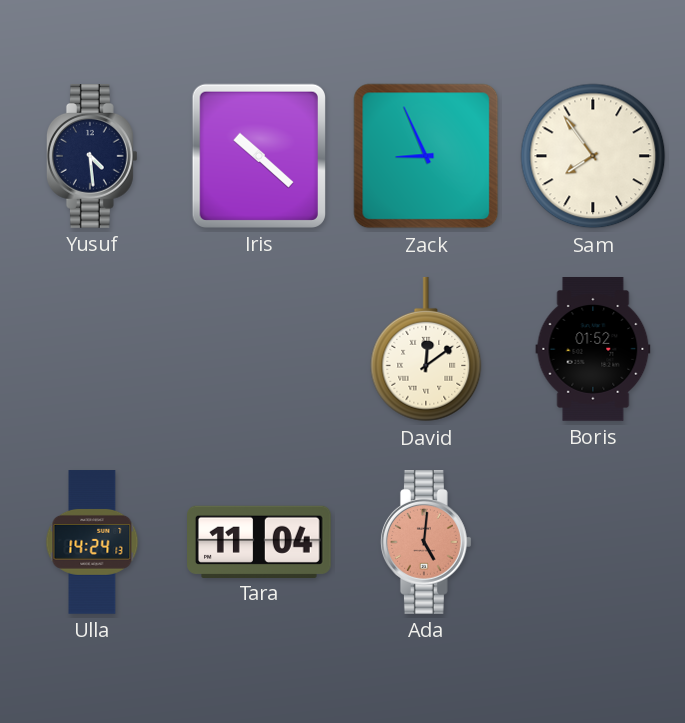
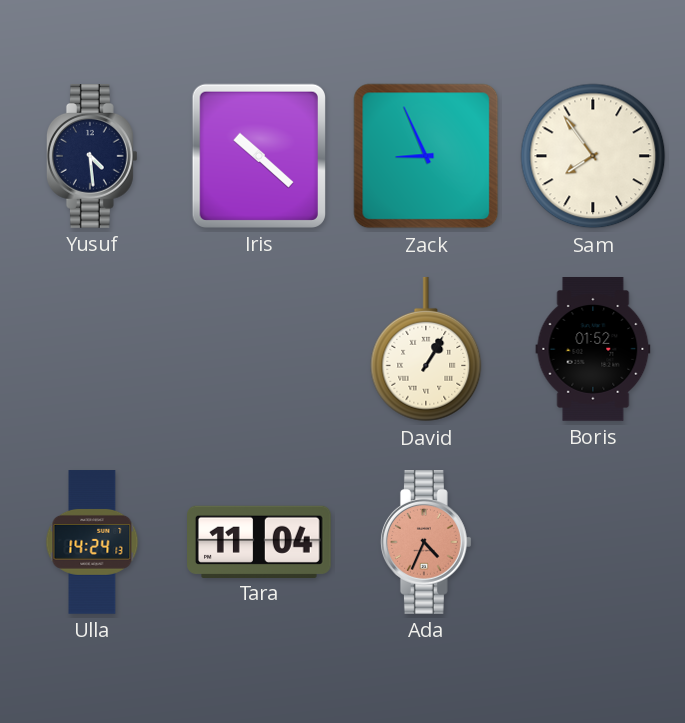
David: 12:09 -> 1:05 (426, 349)
Ada: 5:01 -> 4:34 (426, 543)
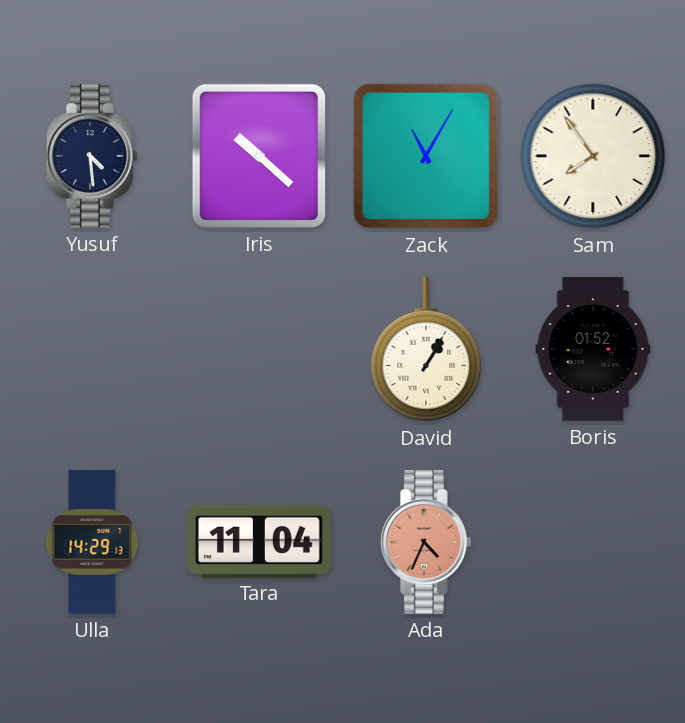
Zack: 8:56 -> 11:05 (426, 156)
Ulla: 14:24 -> 14:29 (92, 542)
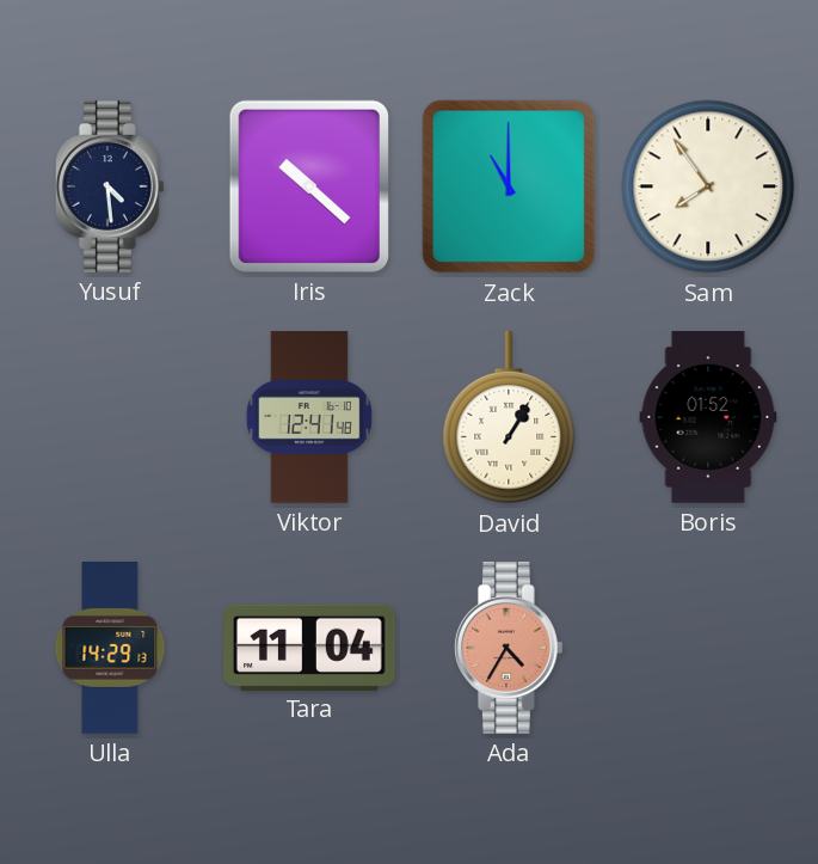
Zack: 11:05 -> 11:00 (509, 186)
Viktor: none -> 12:41 (309, 417)
Ada: 4:34 -> 4:35 (509, 649)
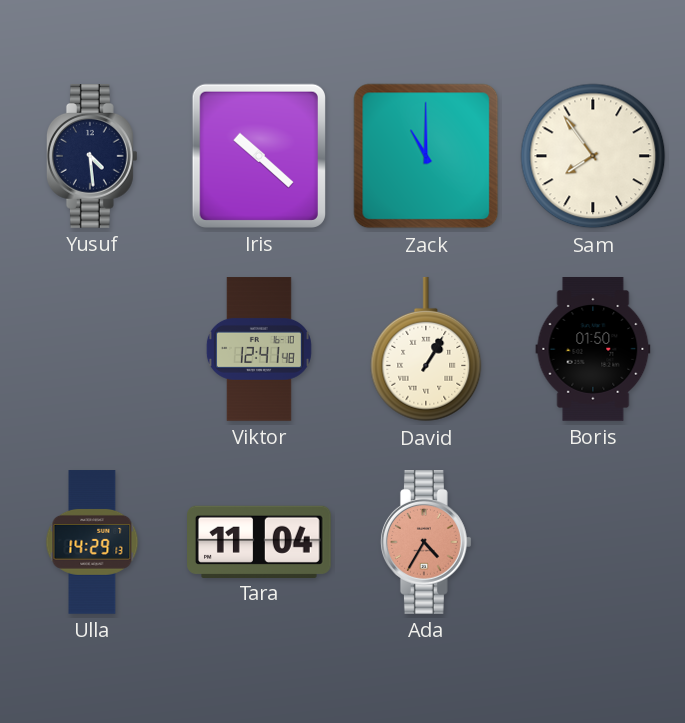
Boris: 01:52 -> 01:50 (593, 350)
